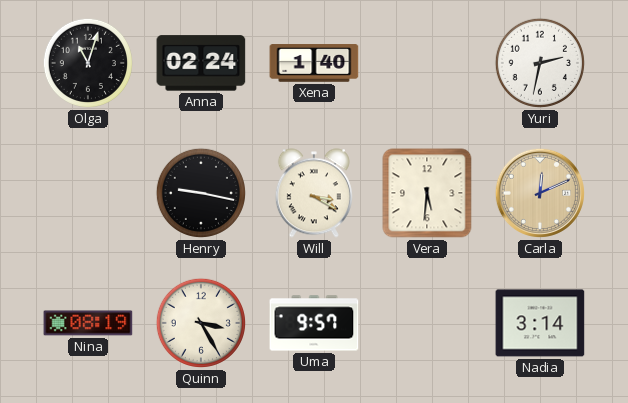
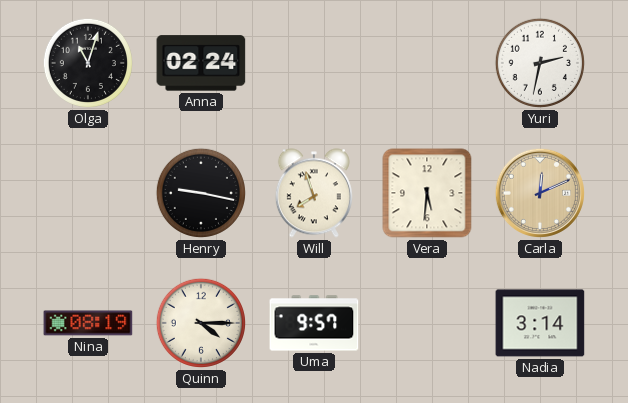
Xena: 1:40 -> none (314, 63)
Will: 3:20 -> 7:57 (314, 193)
Quinn: 3:25 -> 4:15 (201, 323)
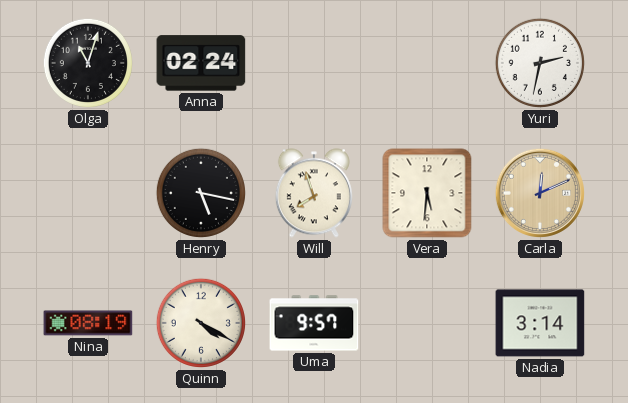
Henry: 9:17 -> 5:17 (201, 193)
Quinn: 4:15 -> 4:20 (201, 323)
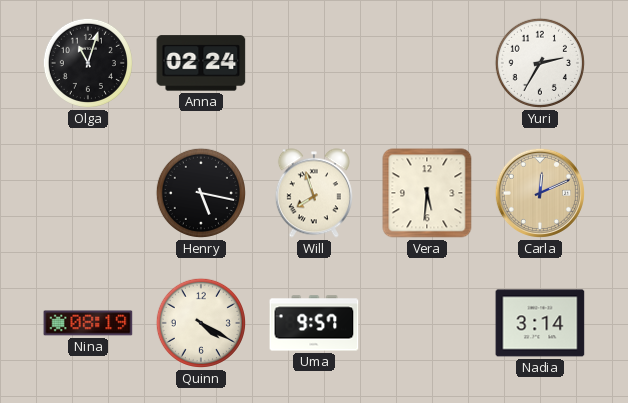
Yuri: 2:32 -> 2:35 (540, 63)
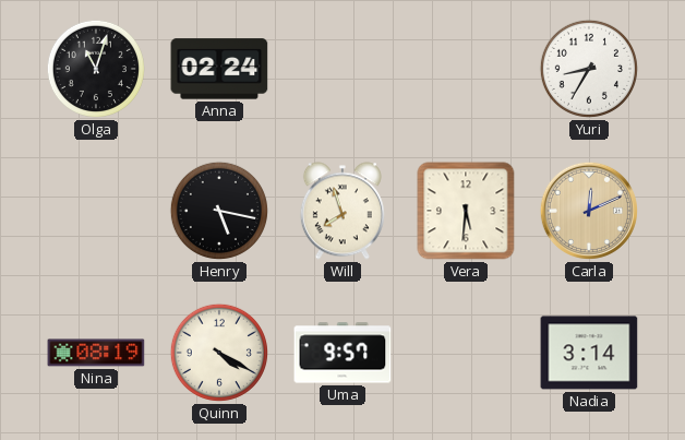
Yuri: 2:35 -> 8:35 (589, 69)
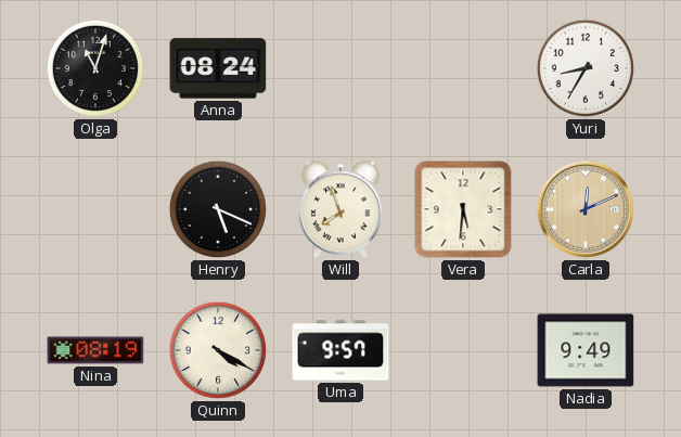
Anna: 02:24 -> 08:24 (218, 68)
Henry: 5:17 -> 5:19 (218, 209)
Nadia: 3:14 -> 9:49 (586, 350)
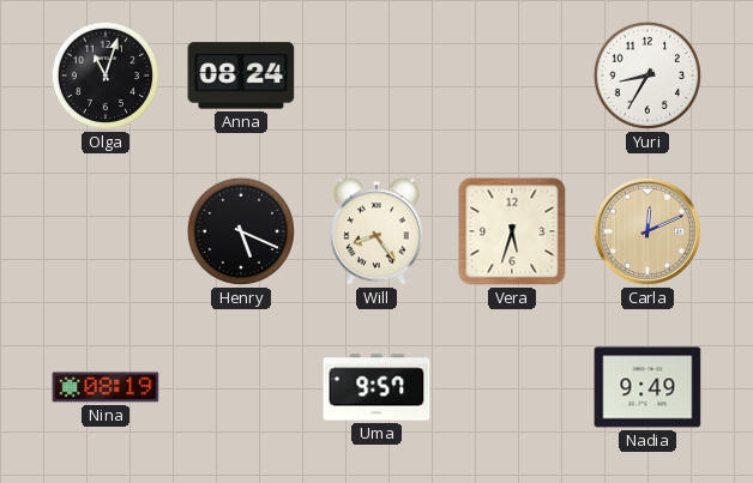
Will: 7:57 -> 8:24 (376, 231)
Vera: 5:31 -> 5:33 (512, 231)
Quinn: 4:20 -> none (218, 350)
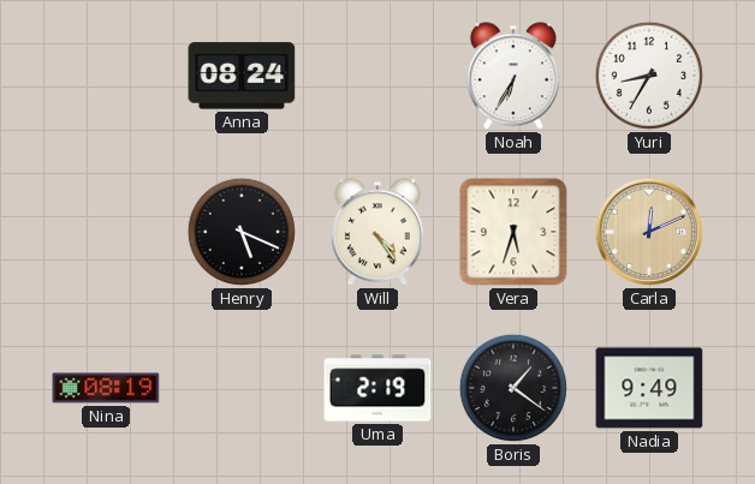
Olga: 11:03 -> none (106, 76)
Noah: none -> 6:35 (513, 76)
Will: 8:24 -> 4:24 (377, 232)
Uma: 9:57 -> 2:19 (377, 388)
Boris: none -> 1:21 (513, 388)
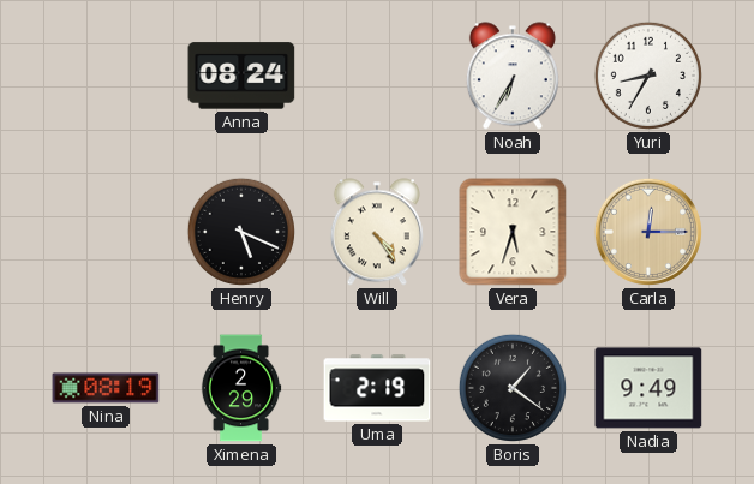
Carla: 12:11 -> 12:15 (648, 232)
Ximena: none -> 2:29 (241, 388)
